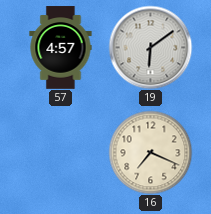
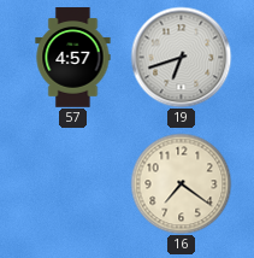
19: 6:09 -> 6:42 (181, 57)
16: 7:19 -> 7:21 (181, 183)
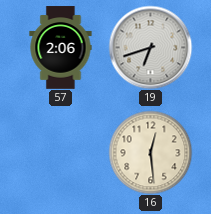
57: 4:57 -> 2:06 (61, 48)
16: 7:21 -> 12:29 (150, 152)
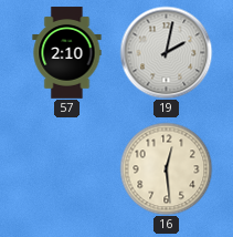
57: 2:06 -> 2:10 (67, 53)
19: 6:42 -> 2:02 (166, 52)
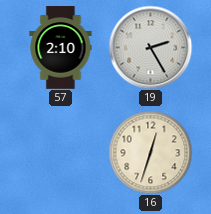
19: 2:02 -> 2:25 (150, 47)
16: 12:29 -> 12:33 (150, 152)
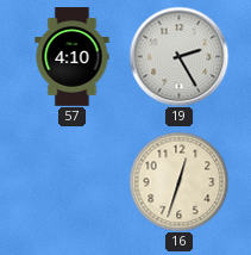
57: 2:10 -> 4:10 (73, 57)
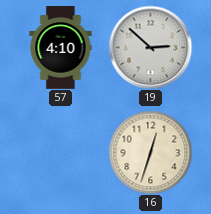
19: 2:25 -> 2:52 (150, 47)
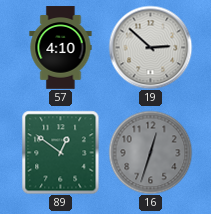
89: none -> 12:51 (61, 152)
16 dial: cream -> grey (150, 152)
